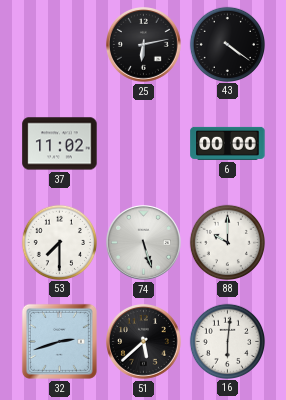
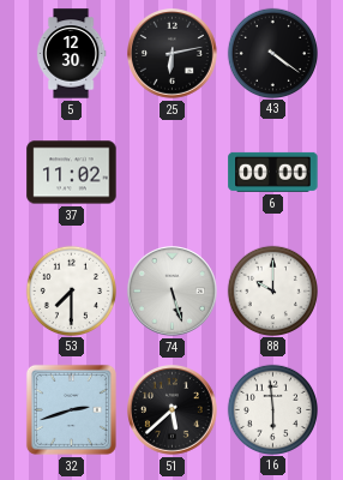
5: none -> 12:30 (71, 54)
16: 6:01 -> 5:59 (272, 409)
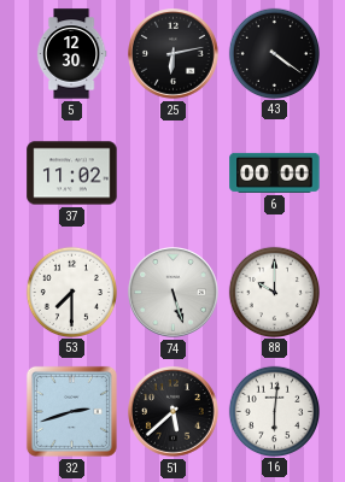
16: 5:59 -> 6:01 (274, 411)
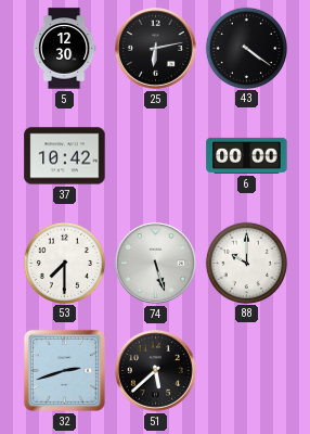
37: 11:02 -> 10:42 (65, 156)
16: 6:01 -> none (274, 411)
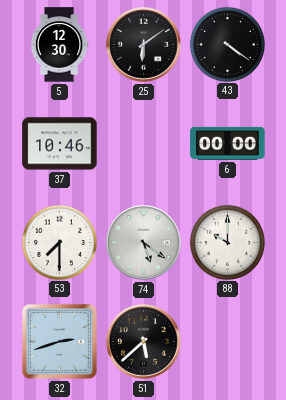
25: 6:13 -> 6:09 (144, 45)
37: 10:42 -> 10:46 (60, 144)
74: 5:27 -> 5:21 (144, 243)
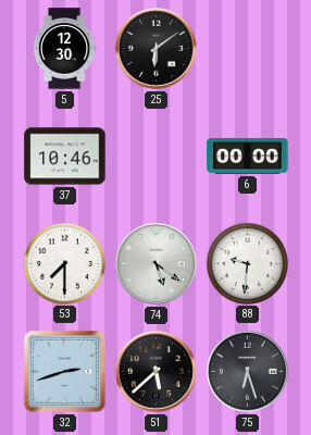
43: 4:21 -> none (227, 44)
88: 10:00 -> 9:31 (247, 263)
75: none -> 6:27 (248, 372)
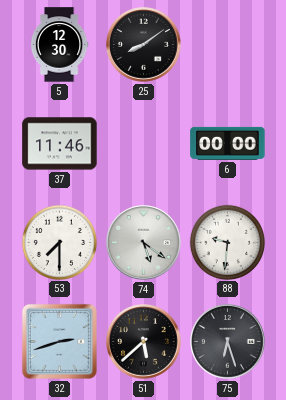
25: 6:09 -> 8:09 (144, 45)
37: 10:46 -> 11:46 (60, 144)
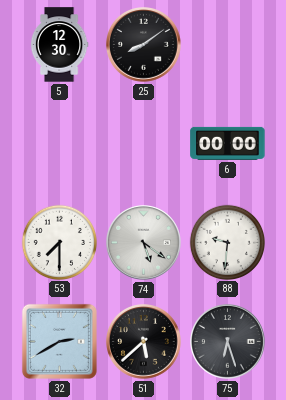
37: 11:46 -> none (60, 144)
32: 2:42 -> 2:40 (59, 341)
